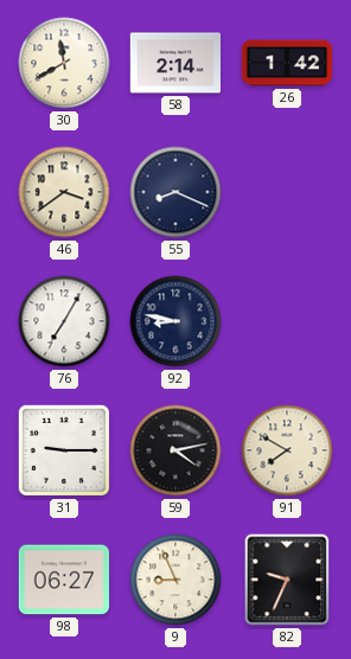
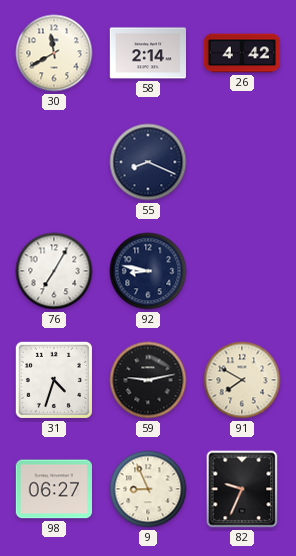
26: 1:42 -> 4:42 (242, 53)
46: 3:39 -> none (64, 192)
31: 9:15 -> 4:33 (54, 380)
59: 4:13 -> 9:13 (148, 380)
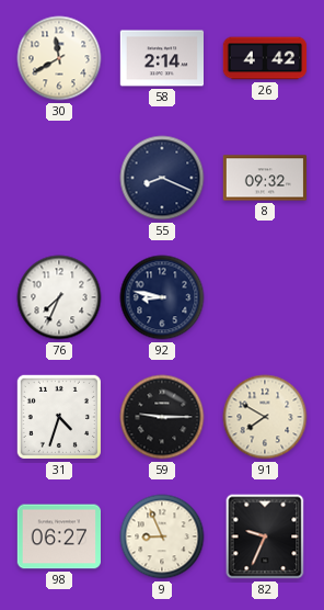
8: none -> 09:32 (265, 178)
76: 7:05 -> 7:34 (59, 297)
59: 9:13 -> 9:15 (162, 417)
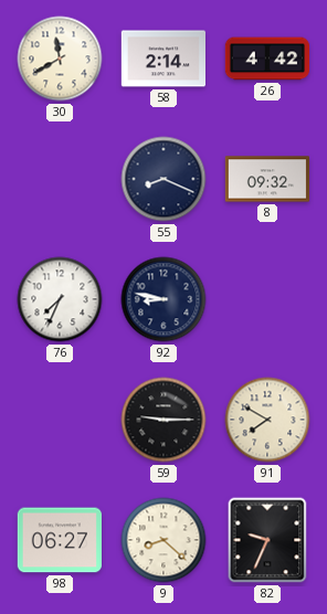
31: 4:33 -> none (59, 417)
9: 8:56 -> 8:22 (163, 540)
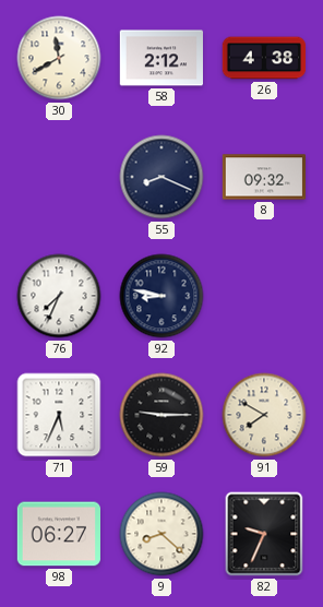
58: 2:14 -> 2:12 (161, 58)
26: 4:42 -> 4:38 (264, 58)
71: none -> 5:34 (59, 415)
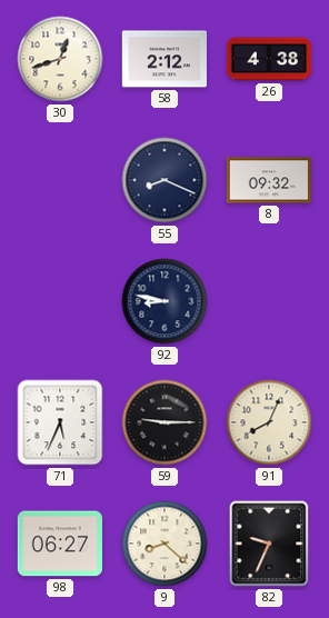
30: 11:40 -> 12:42 (60, 59)
76: 7:34 -> none (59, 296)
91: 7:50 -> 8:04 (269, 422)
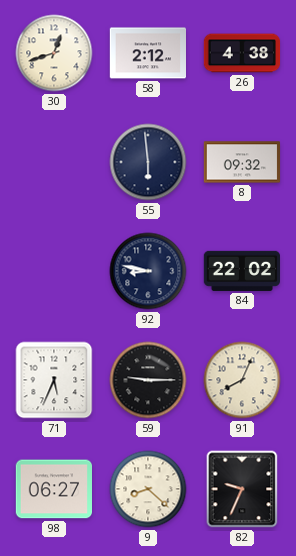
55: 8:19 -> 5:59 (148, 162)
84: none -> 22:02 (241, 271)
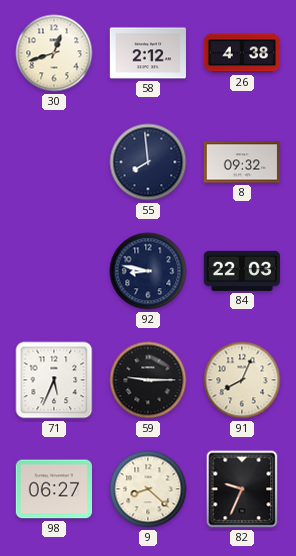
55: 5:59 -> 7:59 (148, 162)
84: 22:02 -> 22:03 (241, 271)
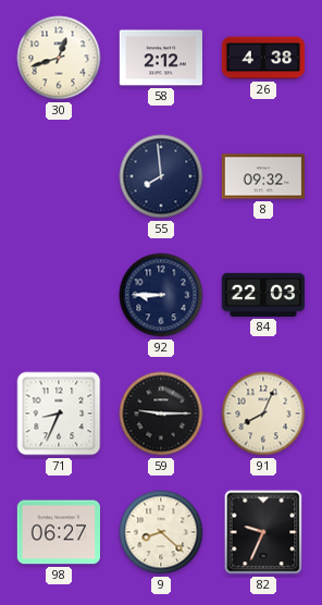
92: 8:47 -> 8:45 (161, 295)
71: 5:34 -> 8:34 (59, 413)
